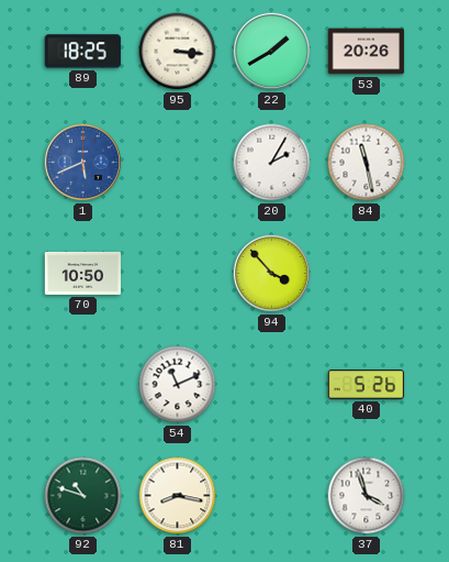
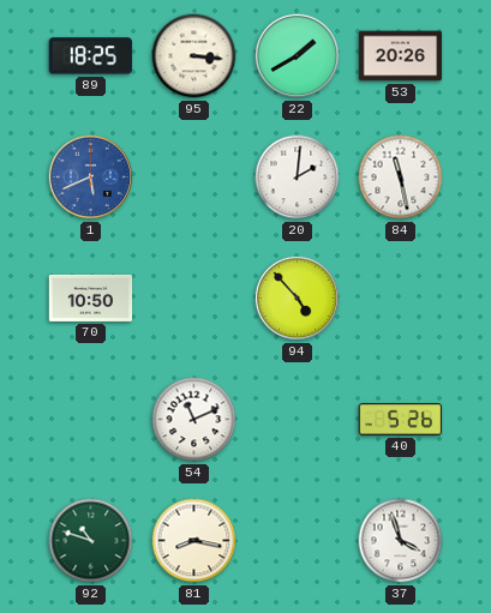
20: 2:05 -> 2:01 (298, 178)
94: 3:53 -> 4:53 (297, 298)
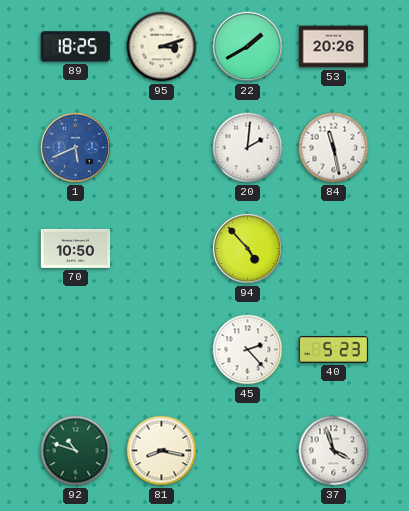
95: 3:16 -> 3:12 (162, 47)
54: 11:11 -> none (194, 420)
45: none -> 2:23 (248, 350)
40: 5:26 -> 5:23 (334, 350)
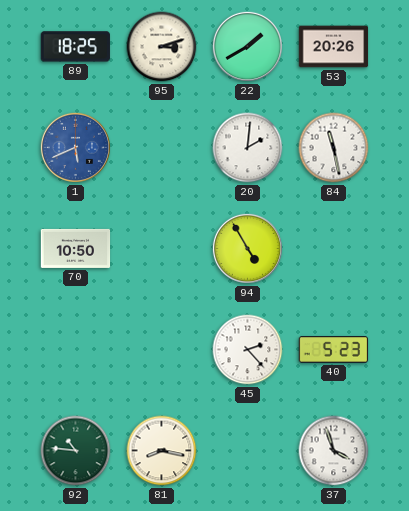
94: 4:53 -> 4:55 (247, 248)
92: 10:48 -> 10:46 (76, 451)
